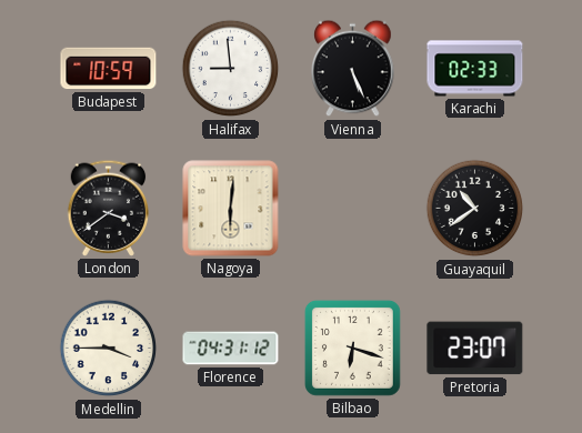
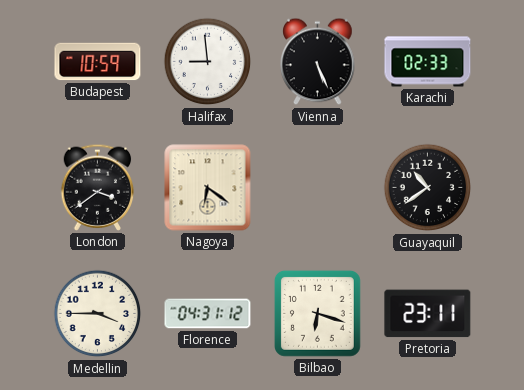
Nagoya: 6:01 -> 6:21 (208, 188)
Pretoria: 23:07 -> 23:11 (428, 314)
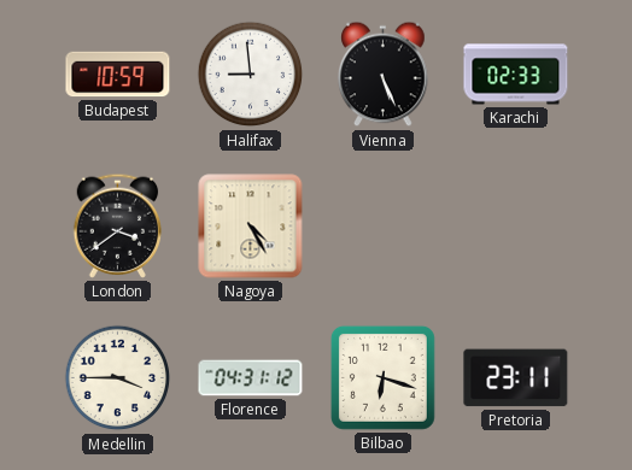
Nagoya: 6:21 -> 4:25 (251, 227)
Guayaquil: 10:39 -> none (428, 188)
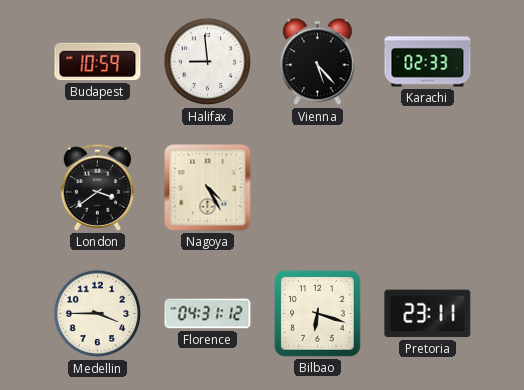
Vienna: 5:26 -> 5:23 (318, 62)
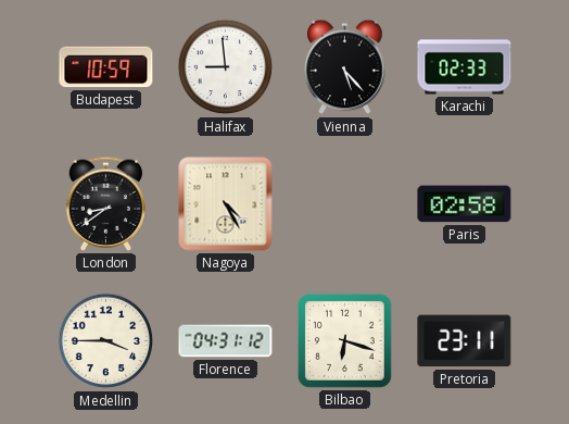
London: 3:39 -> 8:39 (106, 203)
Paris: none -> 02:58 (465, 204)
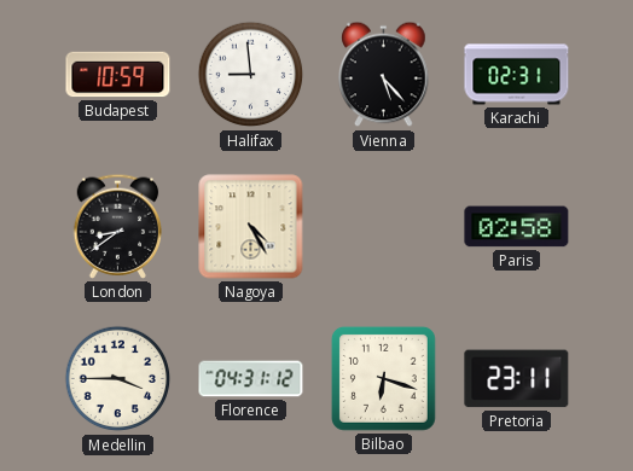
Karachi: 02:33 -> 02:31 (517, 75)
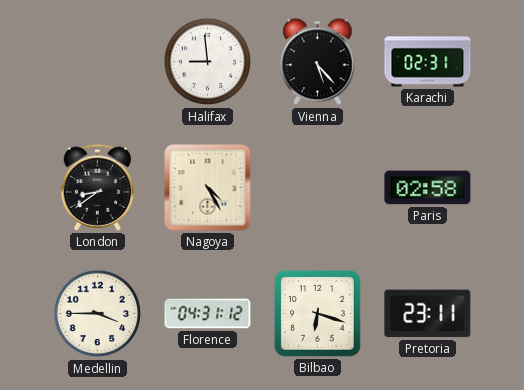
Budapest: 10:59 -> none (118, 75)
